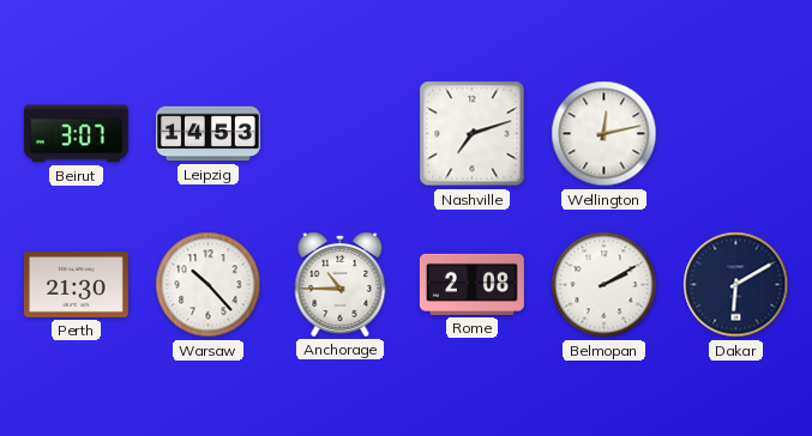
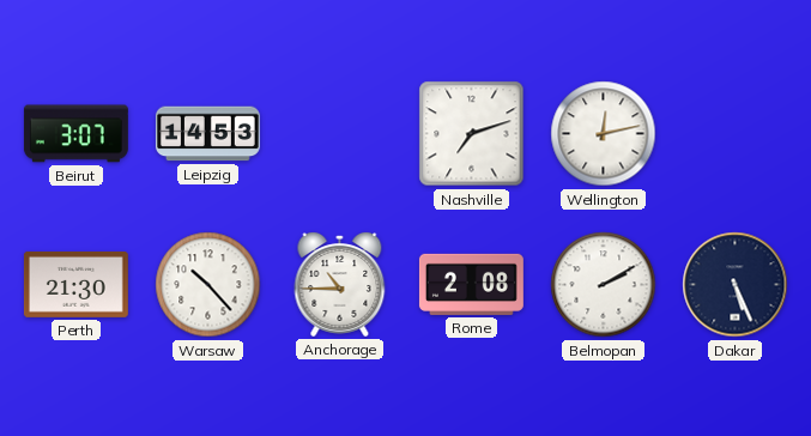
Dakar: 6:10 -> 5:26 (736, 285)
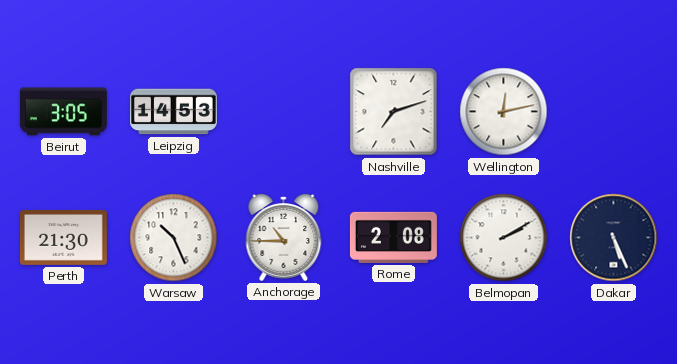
Beirut: 3:07 -> 3:05 (63, 112)
Warsaw: 10:23 -> 10:26 (174, 238)
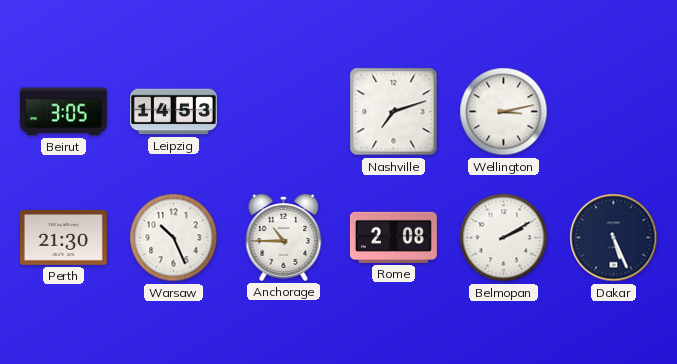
Wellington: 12:13 -> 3:13 (504, 112)
